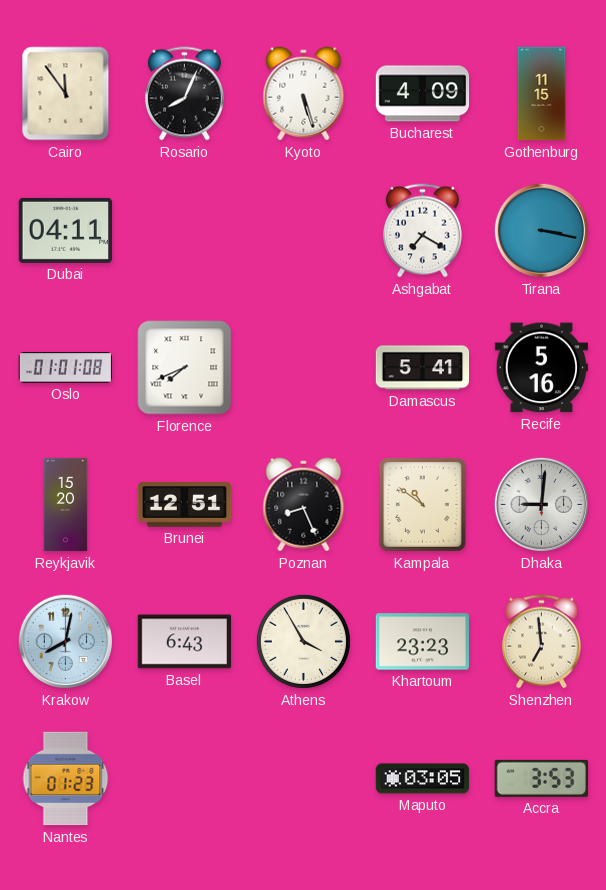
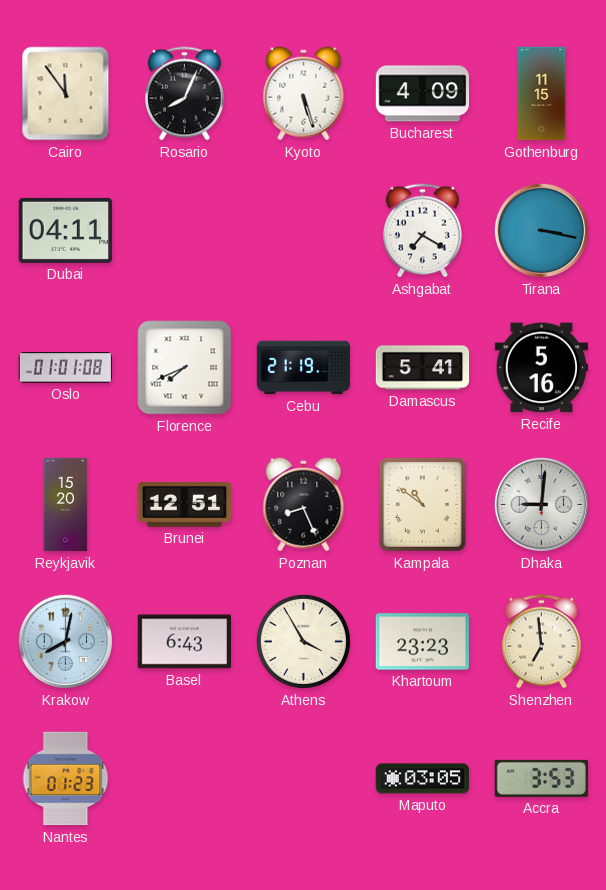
Cebu: none -> 21:19 (304, 368)
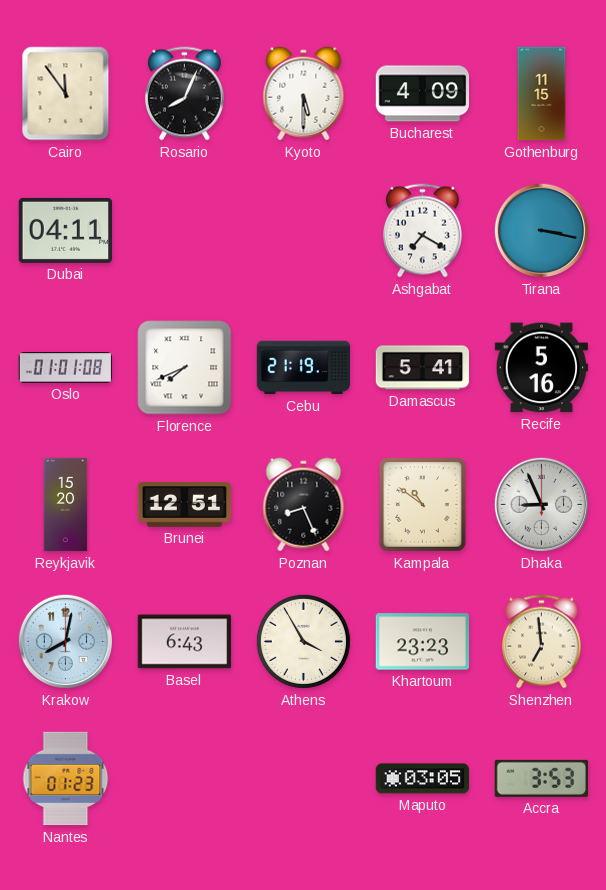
Kyoto: 5:27 -> 5:30 (304, 94)
Dhaka: 9:01 -> 8:56 (541, 504)
